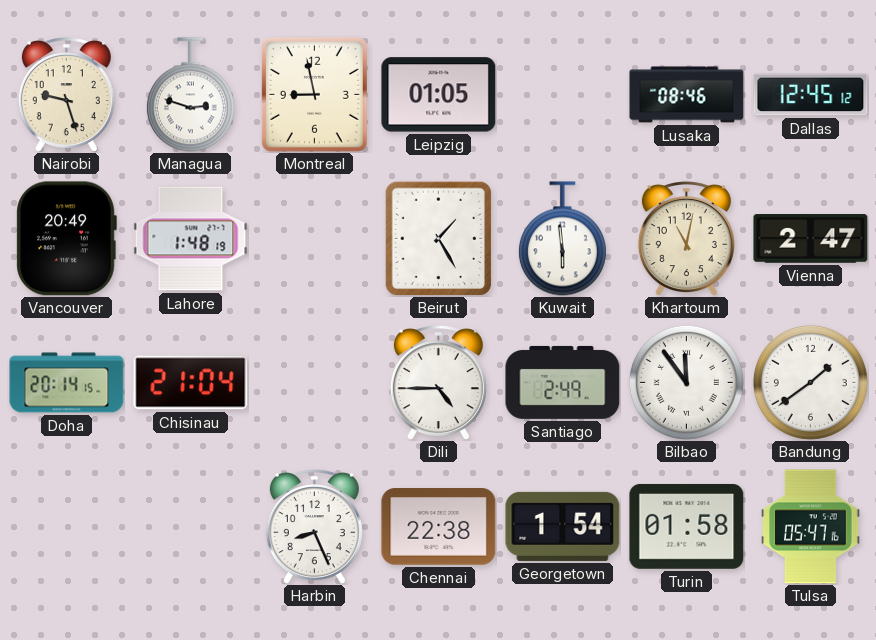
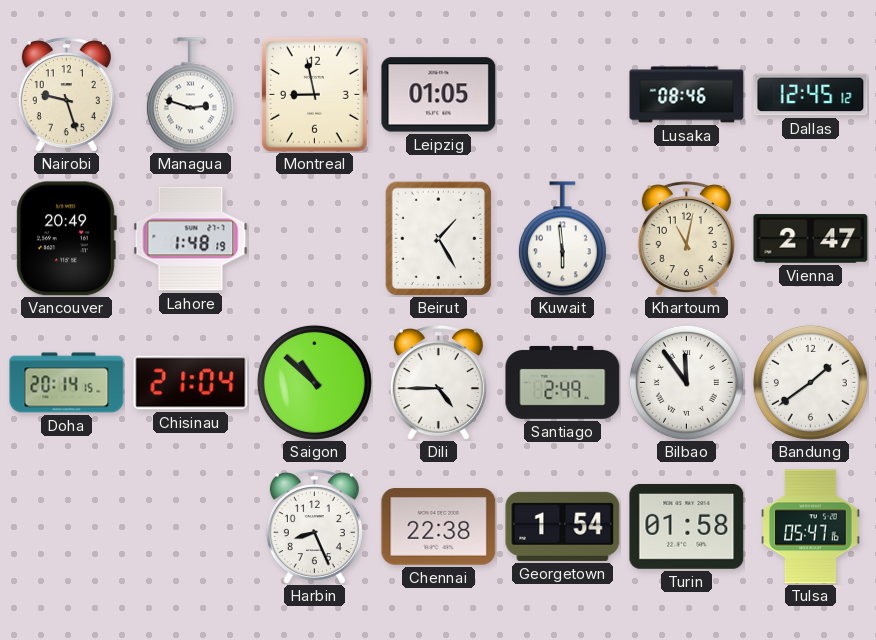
Saigon: none -> 10:52 (314, 382)
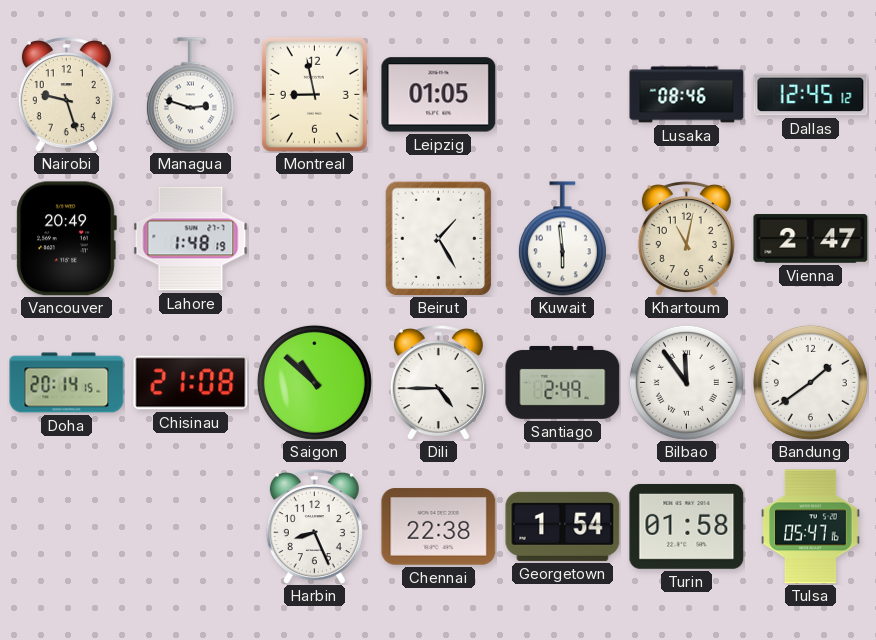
Chisinau: 21:04 -> 21:08 (191, 383)
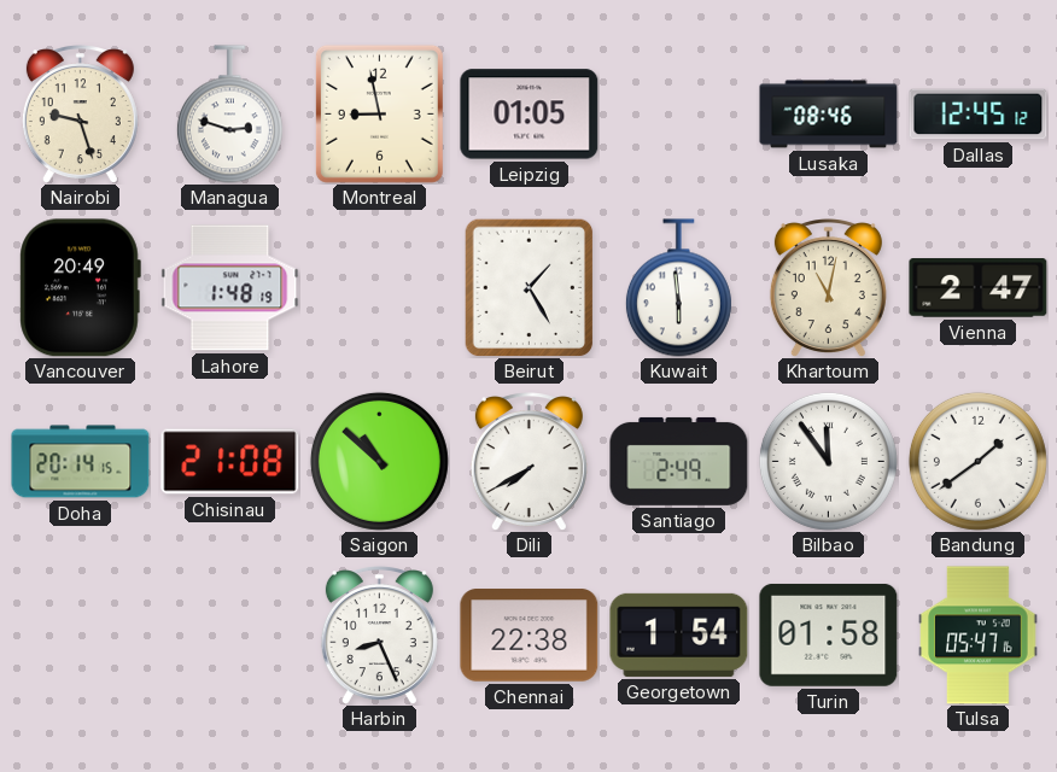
Dili: 4:45 -> 7:40 (528, 462)
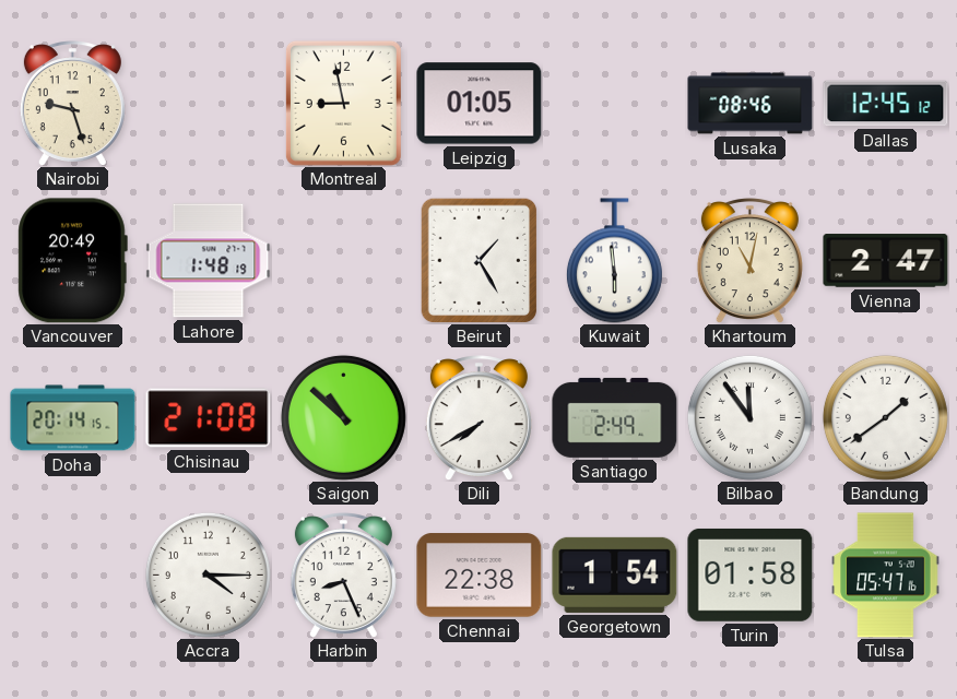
Managua: 2:48 -> none (229, 115)
Accra: none -> 4:15 (208, 574)
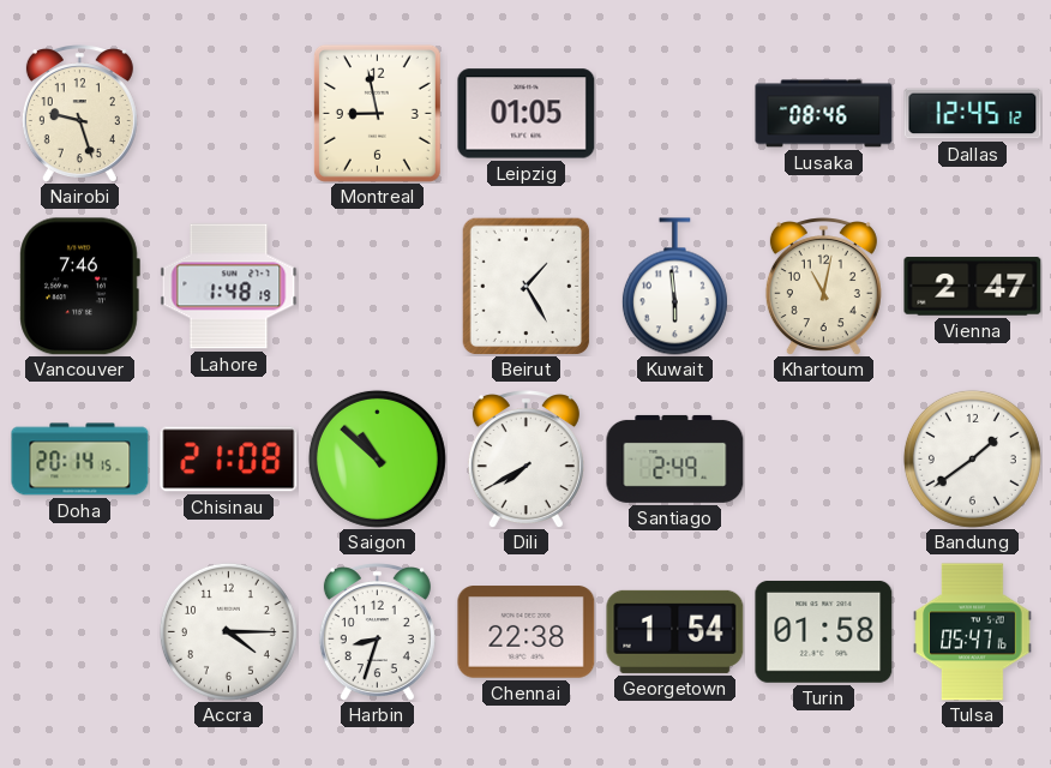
Vancouver: 20:49 -> 7:46 (79, 287)
Bilbao: 11:54 -> none (749, 417)
Harbin: 8:26 -> 8:33 (377, 632)
